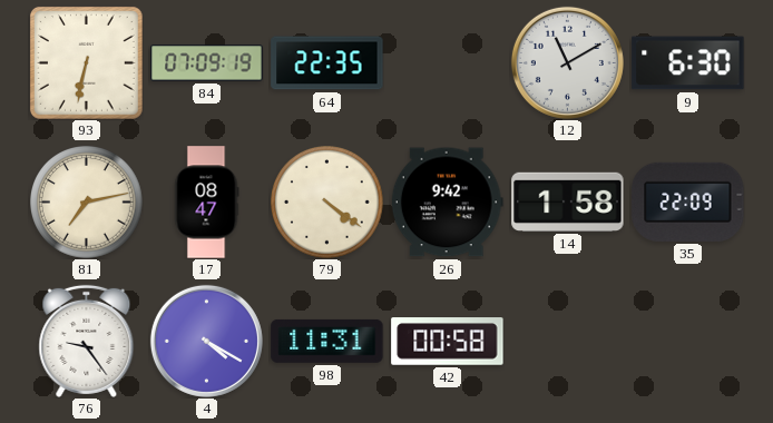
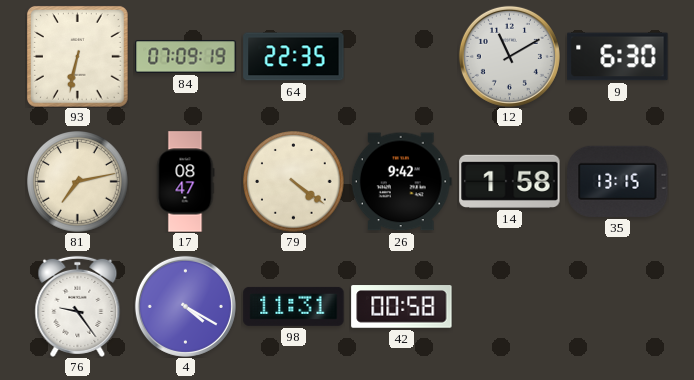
35: 22:09 -> 13:15 (618, 181)
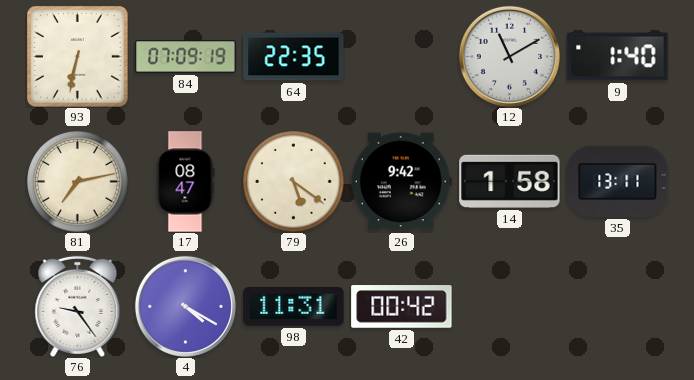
9: 6:30 -> 1:40 (618, 57)
79: 4:21 -> 5:21 (294, 182)
35: 13:15 -> 13:11 (618, 181)
42: 00:58 -> 00:42 (402, 307)
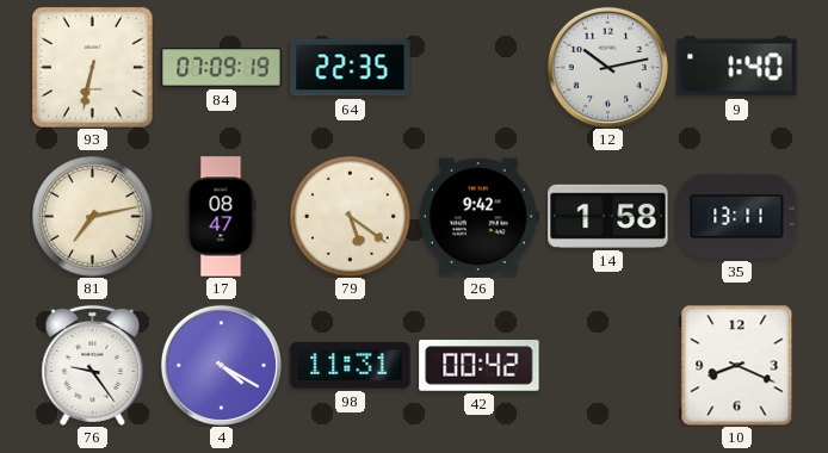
12: 11:10 -> 10:13 (607, 67)
10: none -> 8:19 (737, 365)
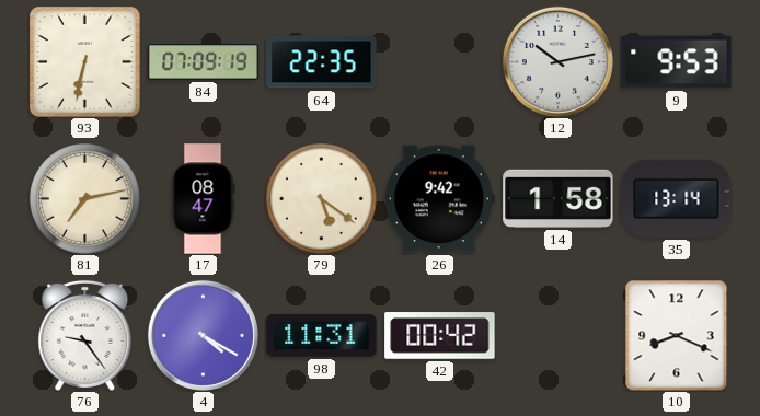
9: 1:40 -> 9:53 (677, 62)
35: 13:11 -> 13:14 (677, 198)
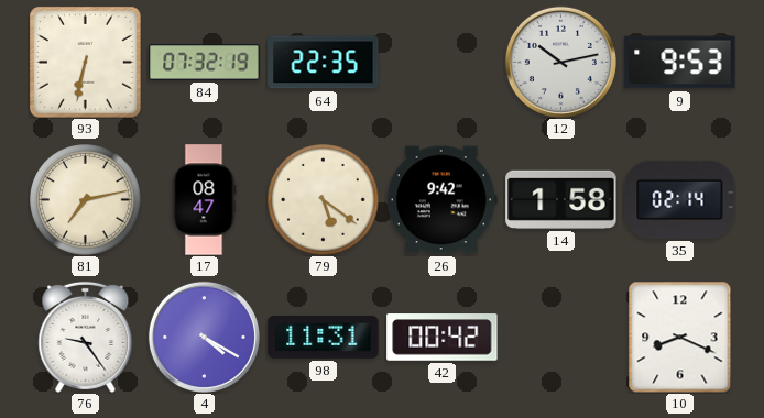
84: 07:09 -> 07:32 (205, 63)
35: 13:14 -> 02:14 (680, 199)
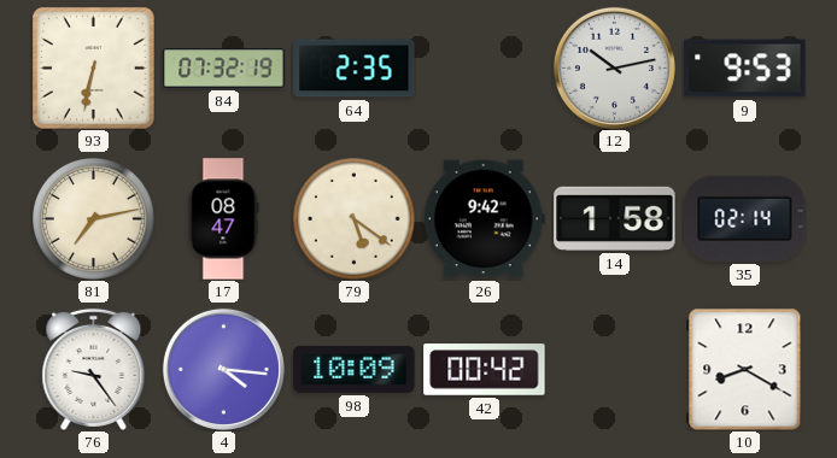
64: 22:35 -> 2:35 (355, 69)
4: 4:20 -> 4:16 (223, 369)
98: 11:31 -> 10:09 (355, 369)
10: 8:19 -> 8:20 (745, 369)
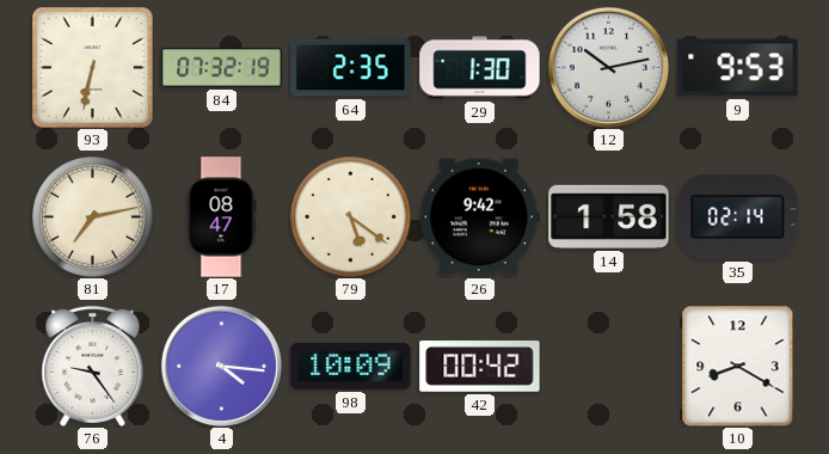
29: none -> 1:30 (480, 68)
